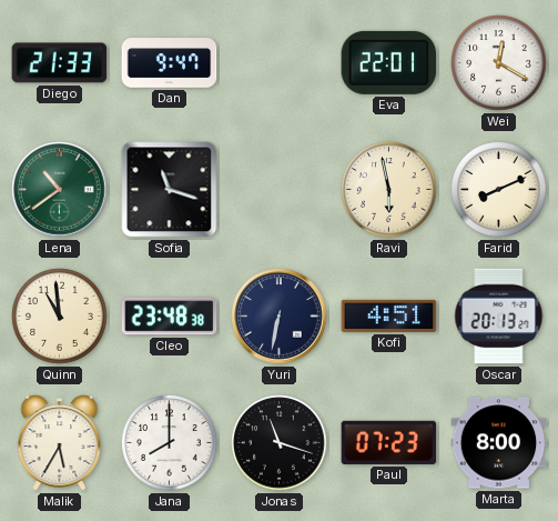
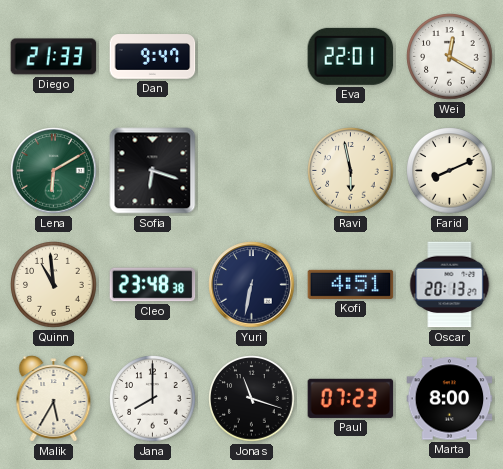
Lena: 10:39 -> 6:10 (54, 171)
Sofia: 11:18 -> 6:18 (153, 171)
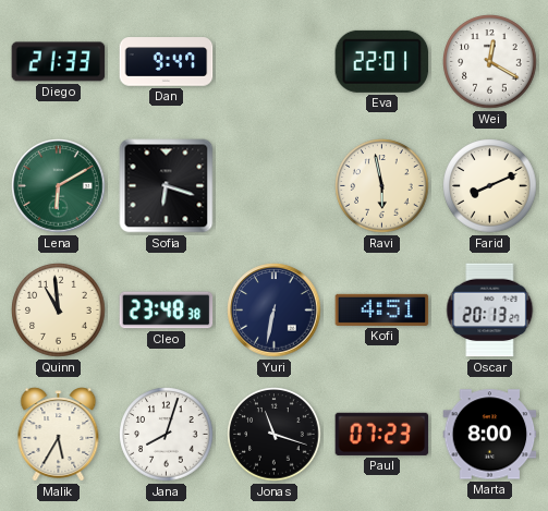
Jana: 8:00 -> 8:03 (167, 435)
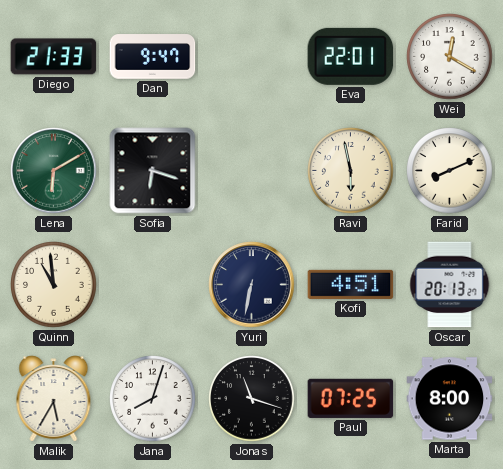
Cleo: 23:48 -> none (167, 311)
Paul: 07:23 -> 07:25 (351, 398)
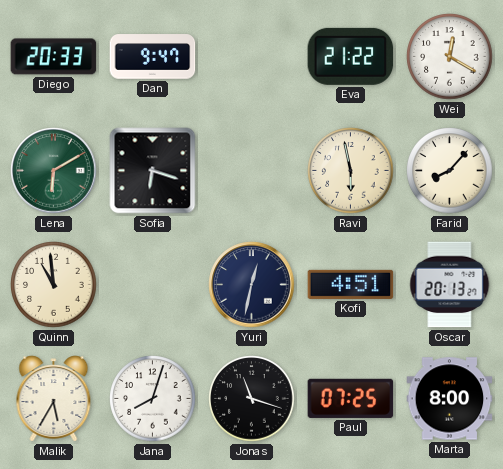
Diego: 21:33 -> 20:33 (54, 57)
Eva: 22:01 -> 21:22 (351, 56)
Farid: 8:11 -> 8:07 (450, 171)
Yuri: 6:32 -> 12:32 (252, 285)
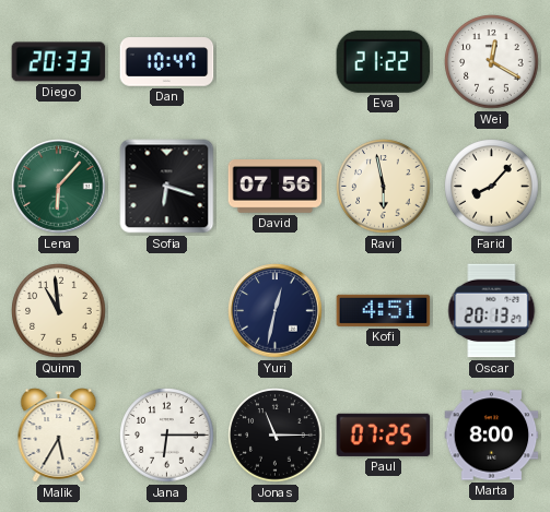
Dan: 9:47 -> 10:47 (167, 62)
Lena: 6:10 -> 6:07 (59, 187)
David: none -> 07:56 (276, 187)
Jana: 8:03 -> 6:15 (167, 436)
Jonas: 11:18 -> 11:15 (276, 436)
